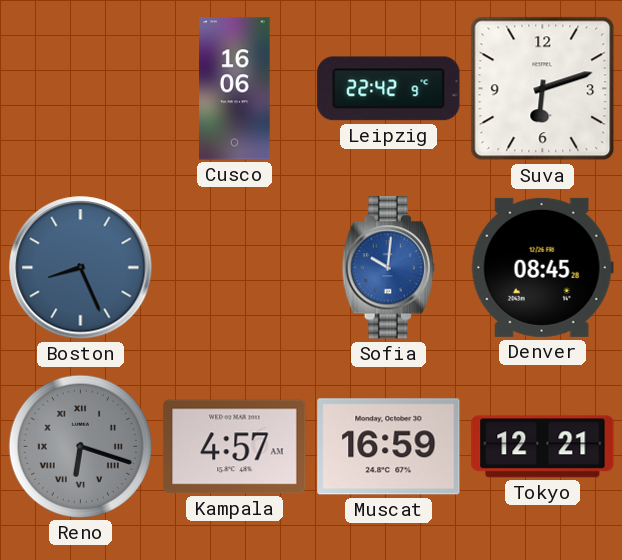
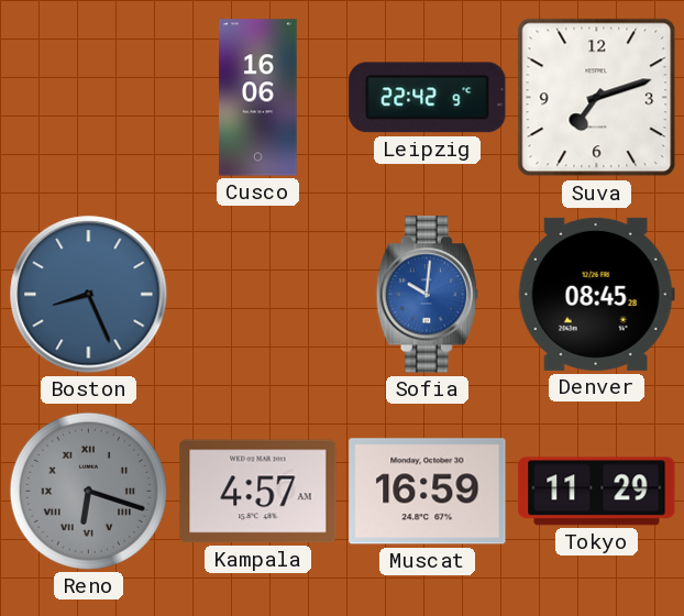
Suva: 6:12 -> 7:12 (597, 98)
Tokyo: 12:21 -> 11:29 (597, 492)
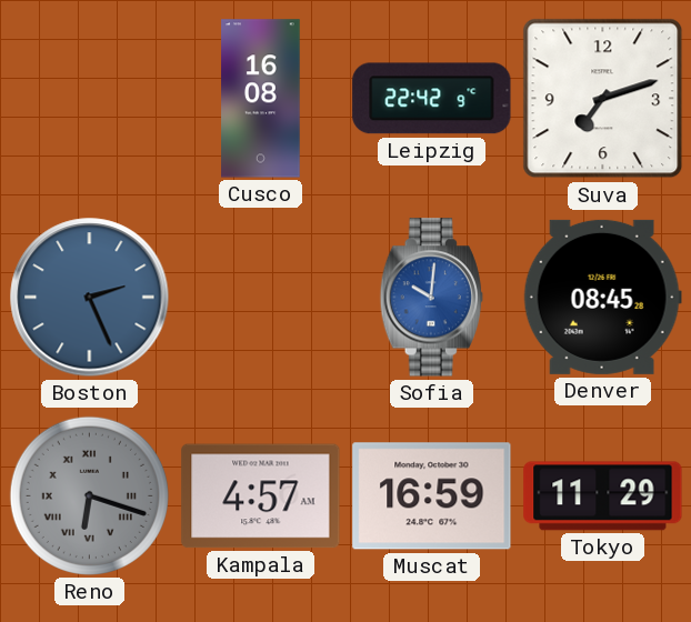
Cusco: 16:06 -> 16:08 (261, 99)
Boston: 8:26 -> 2:26 (90, 298)
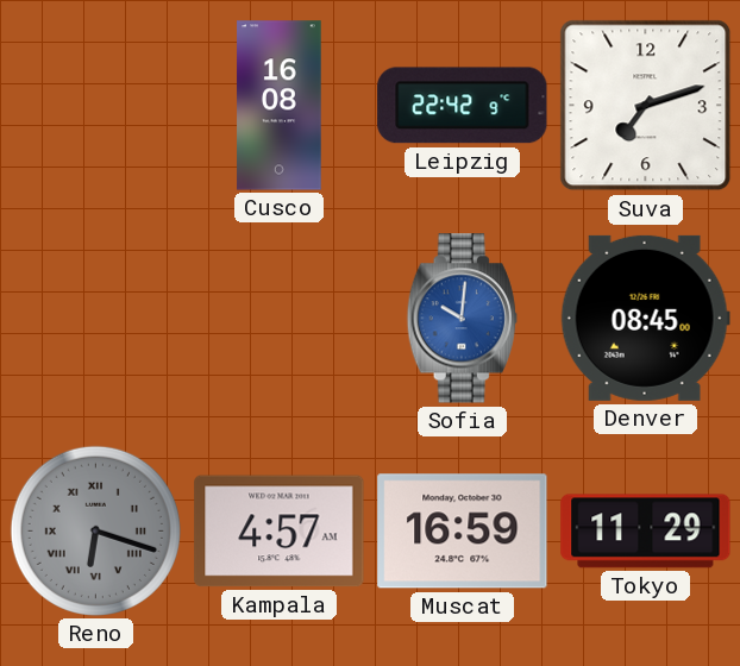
Boston: 2:26 -> none (90, 298)
Denver: 08:45:28 -> 08:45:00 (645, 318)
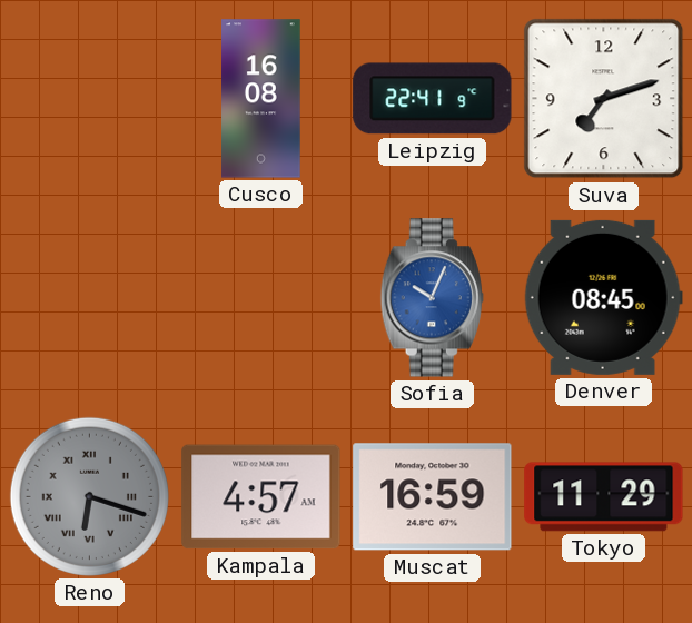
Leipzig: 22:42 -> 22:41 (433, 99)
Sofia: 10:01 -> 10:04 (432, 298)
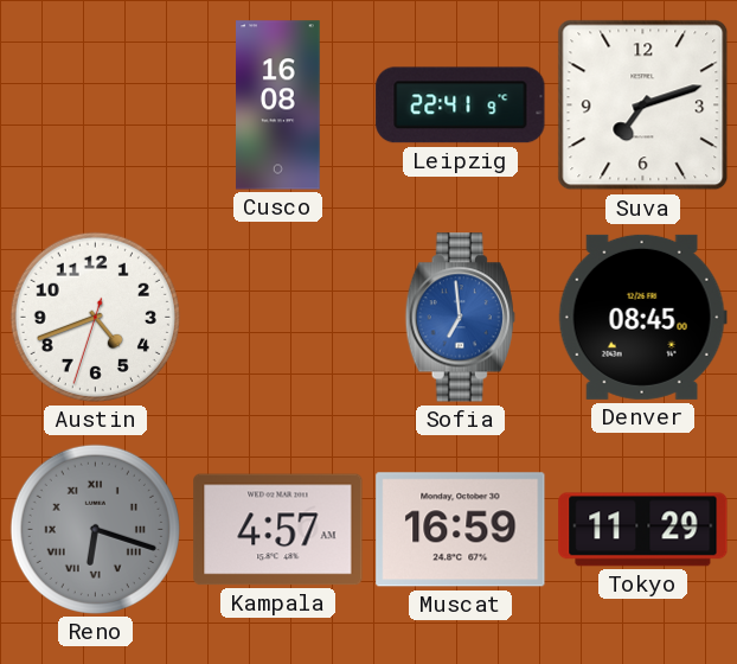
Austin: none -> 4:41 (95, 317)
Sofia: 10:04 -> 6:59 (460, 318)
